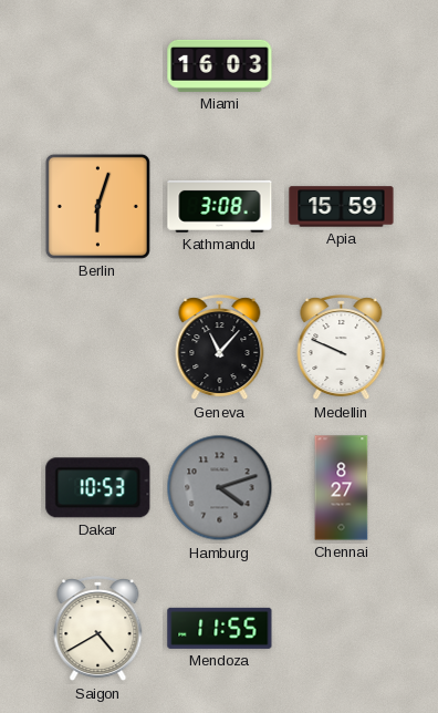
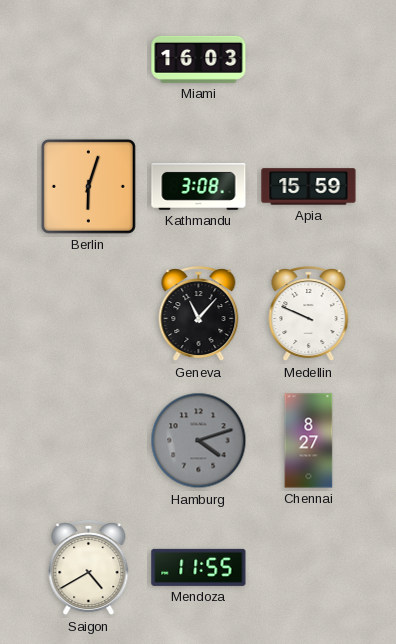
Dakar: 10:53 -> none (98, 488)
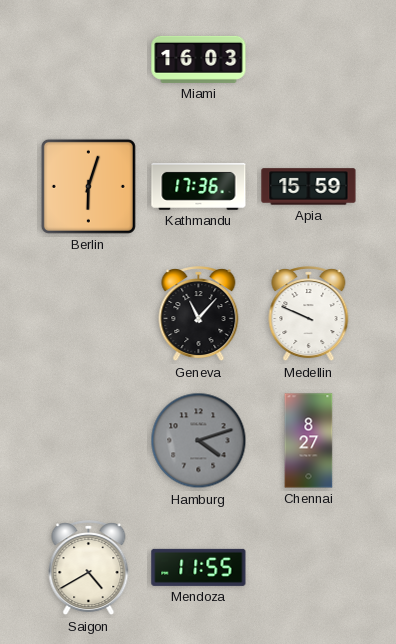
Kathmandu: 3:08 -> 17:36 (199, 186)
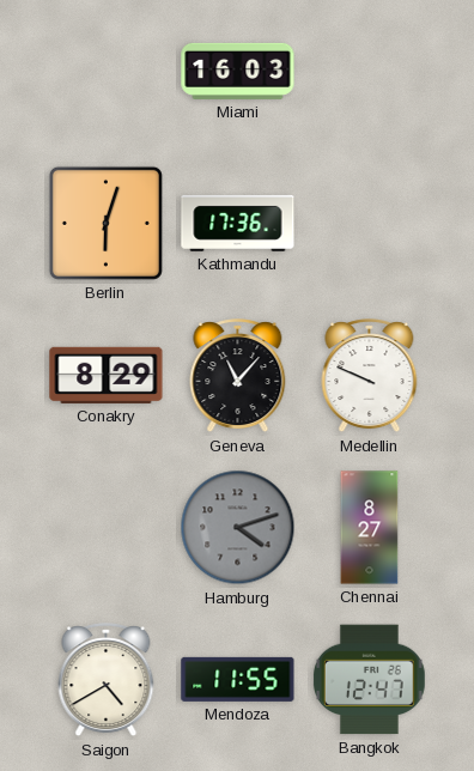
Apia: 15:59 -> none (309, 187)
Conakry: none -> 8:29 (107, 375)
Bangkok: none -> 12:47 (369, 680)
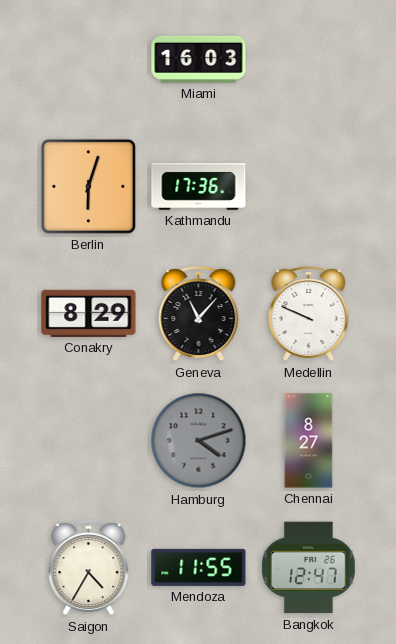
Saigon: 4:40 -> 4:35 (89, 568)
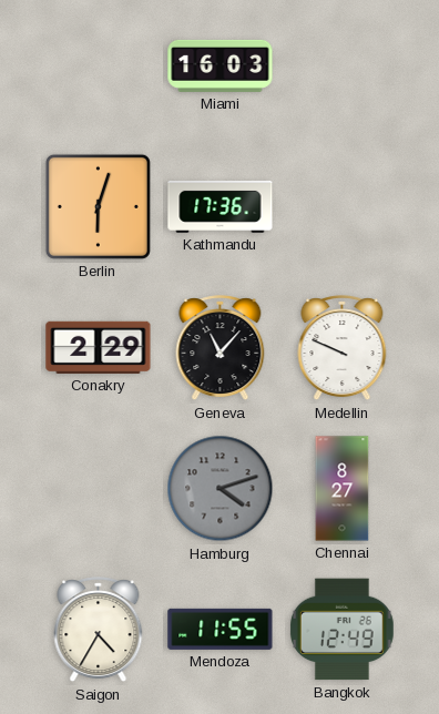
Conakry: 8:29 -> 2:29 (99, 347)
Bangkok: 12:47 -> 12:49 (341, 630)
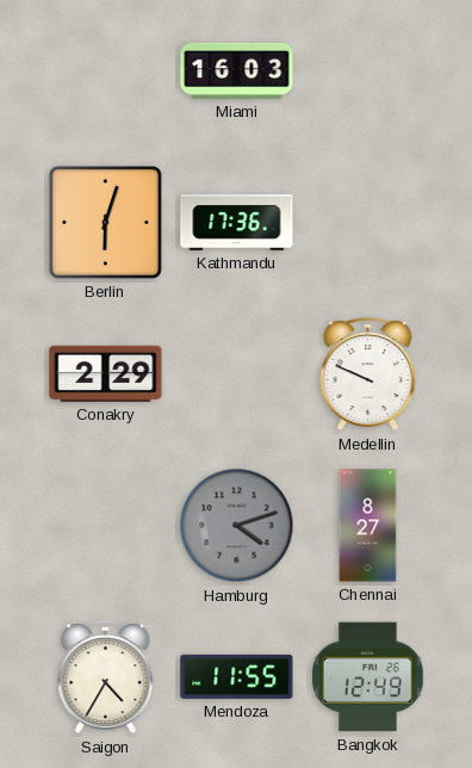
Geneva: 11:07 -> none (221, 348)
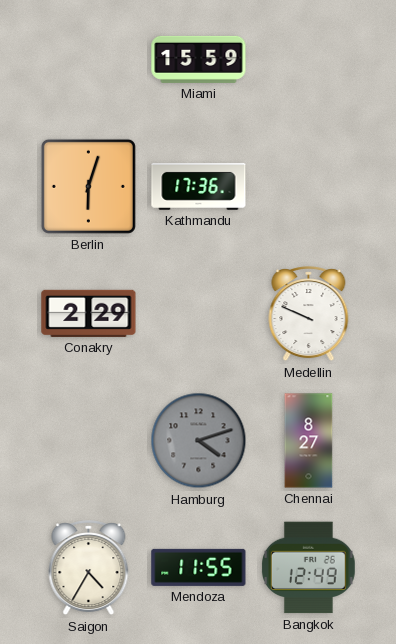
Miami: 16:03 -> 15:59 (199, 59)
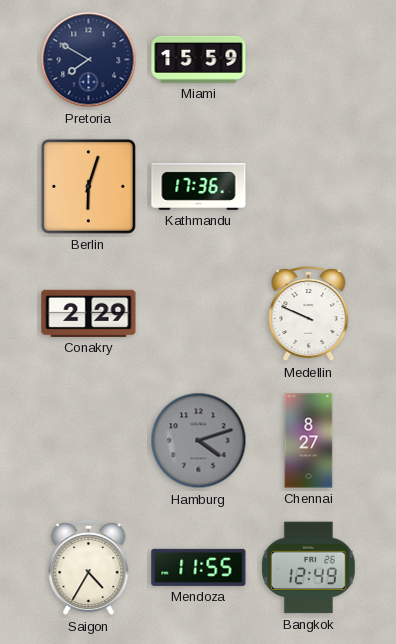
Pretoria: none -> 7:50 (89, 60)
